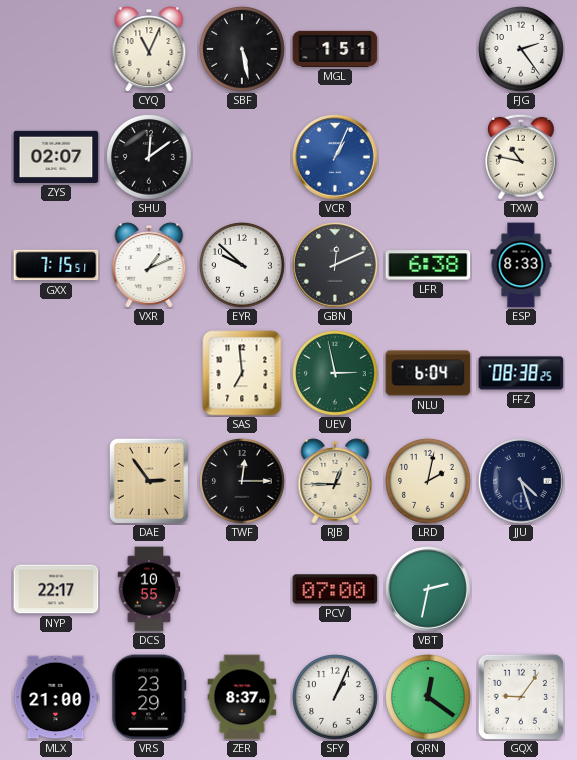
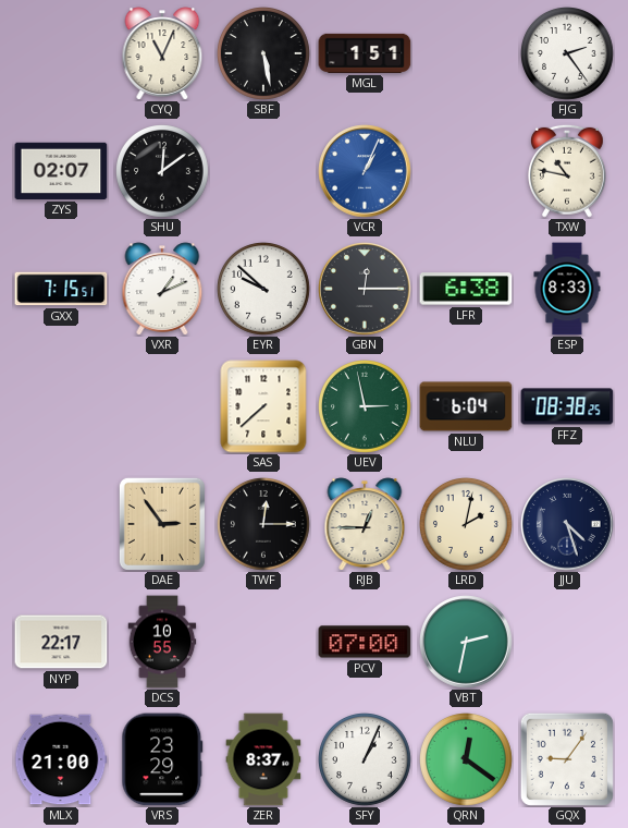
GBN: 12:11 -> 12:15 (365, 289)
SAS: 6:59 -> 7:38 (263, 406)
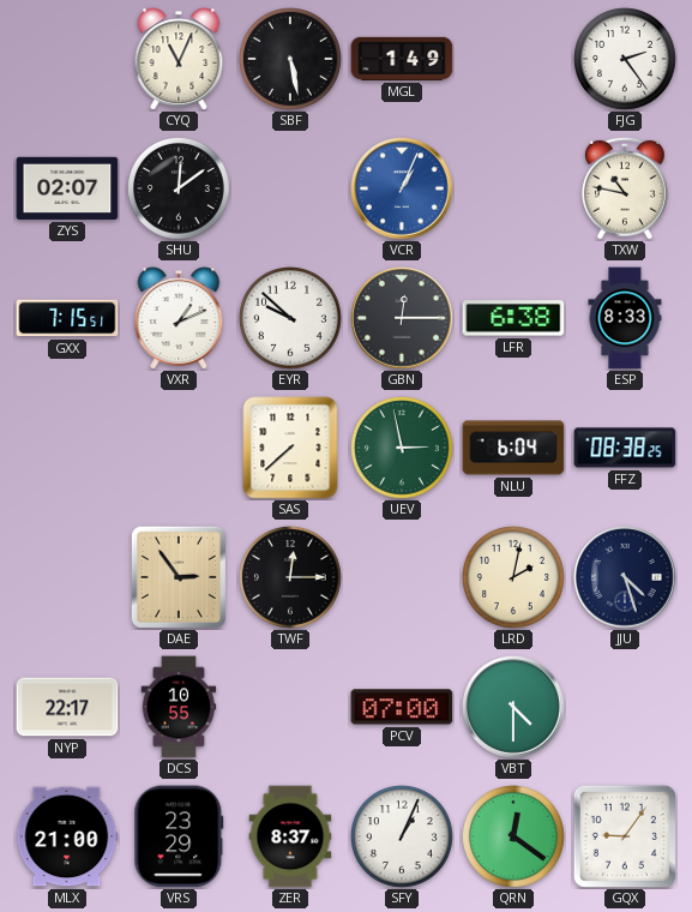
MGL: 1:51 -> 1:49 (402, 59)
RJB: 12:45 -> none (365, 524)
VBT: 2:32 -> 4:30 (513, 707)
